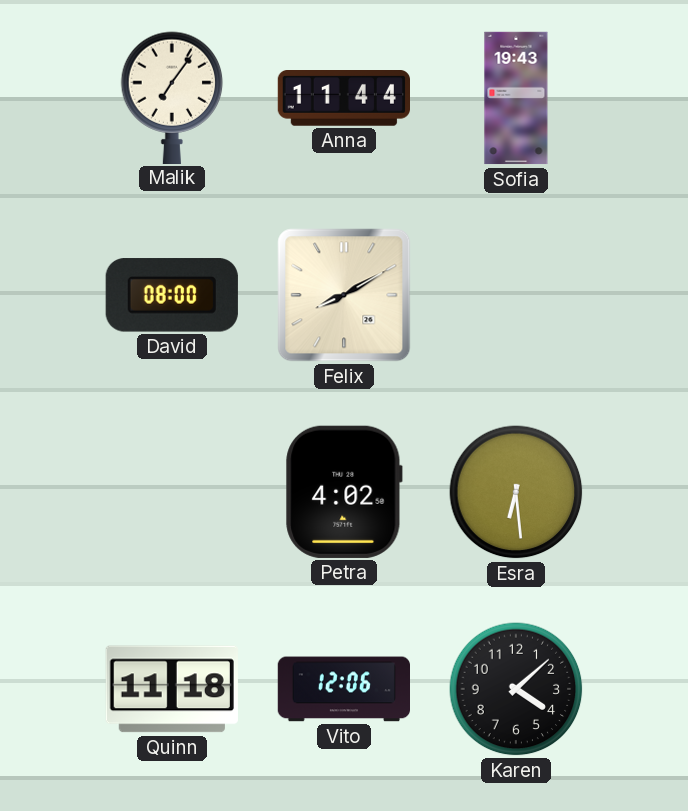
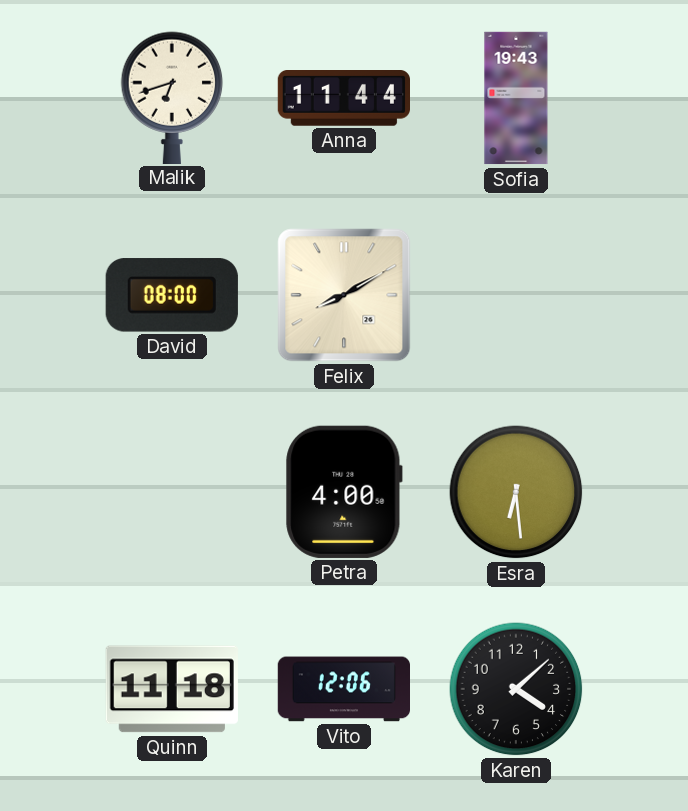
Malik: 7:06 -> 6:42 (172, 97)
Petra: 4:02 -> 4:00 (344, 492)
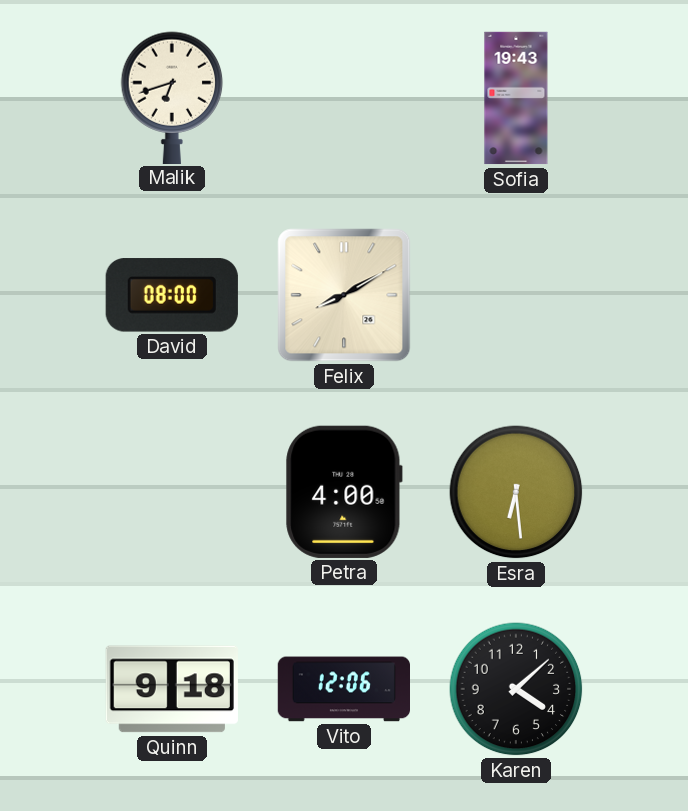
Anna: 11:44 -> none (343, 99)
Quinn: 11:18 -> 9:18 (172, 689)
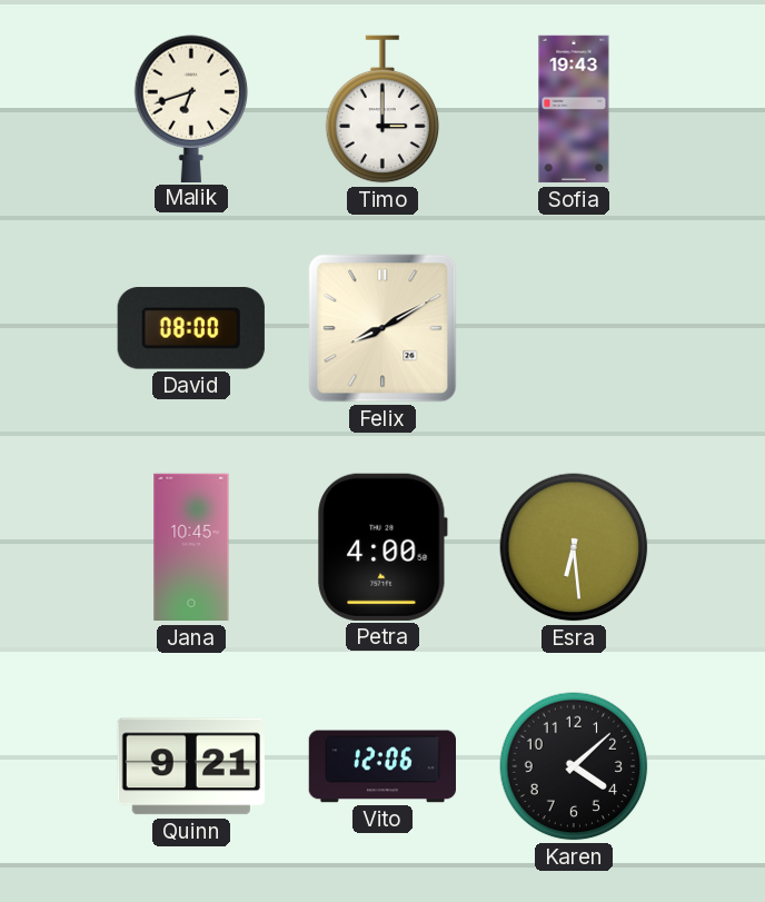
Timo: none -> 3:00 (383, 109)
Jana: none -> 10:45 (191, 547)
Quinn: 9:18 -> 9:21 (191, 766)
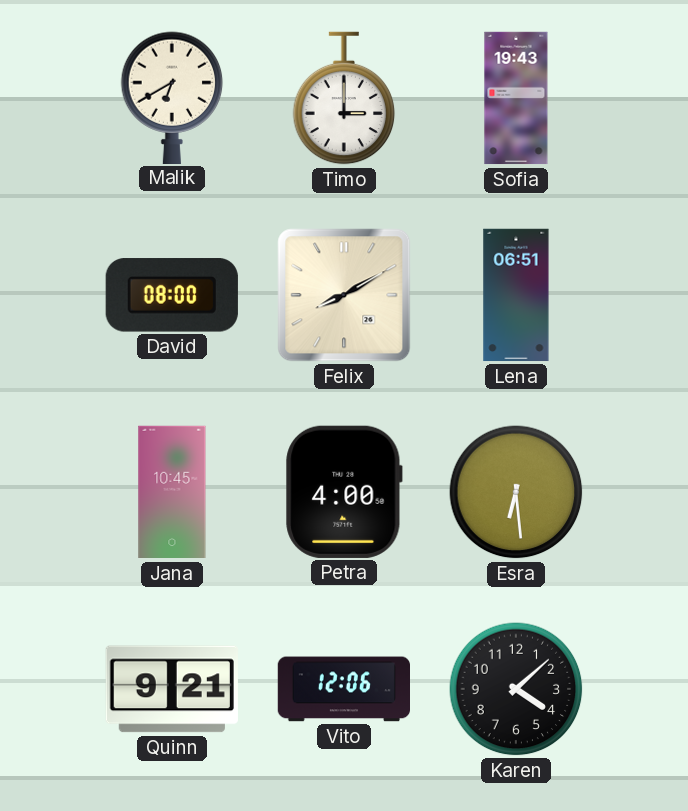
Malik: 6:42 -> 6:40 (172, 97)
Lena: none -> 06:51 (516, 295)
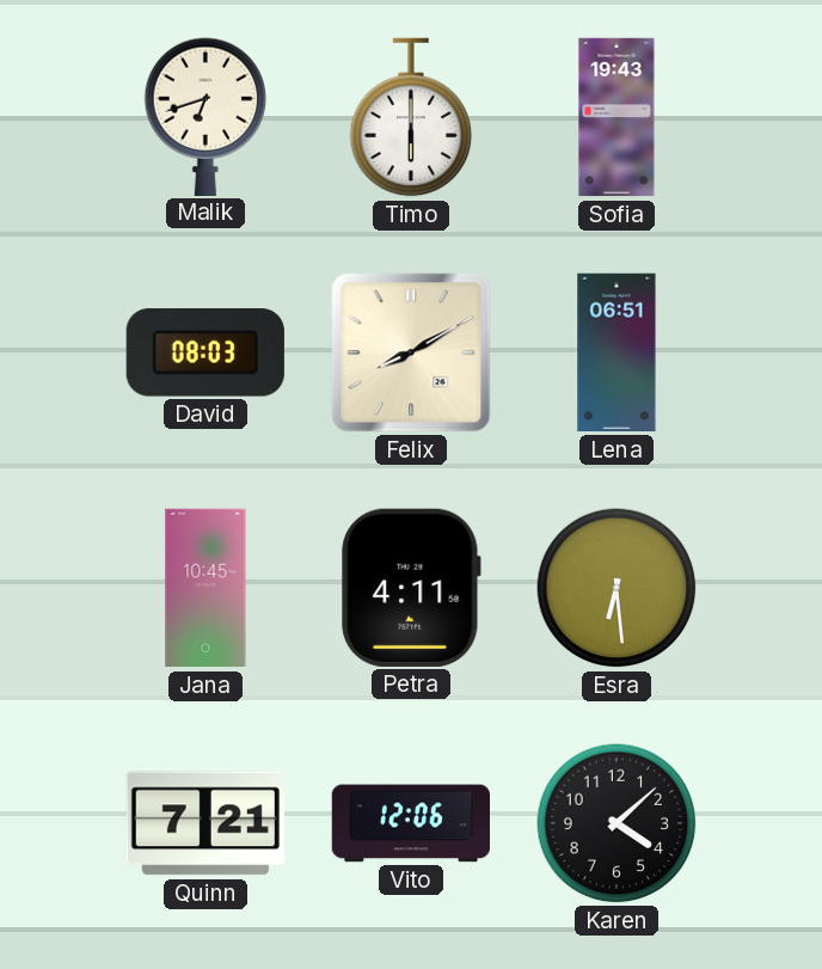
Malik: 6:40 -> 6:42 (205, 116)
Timo: 3:00 -> 6:00 (411, 117)
David: 08:00 -> 08:03 (205, 352)
Petra: 4:00 -> 4:11 (411, 588)
Quinn: 9:21 -> 7:21 (205, 823)
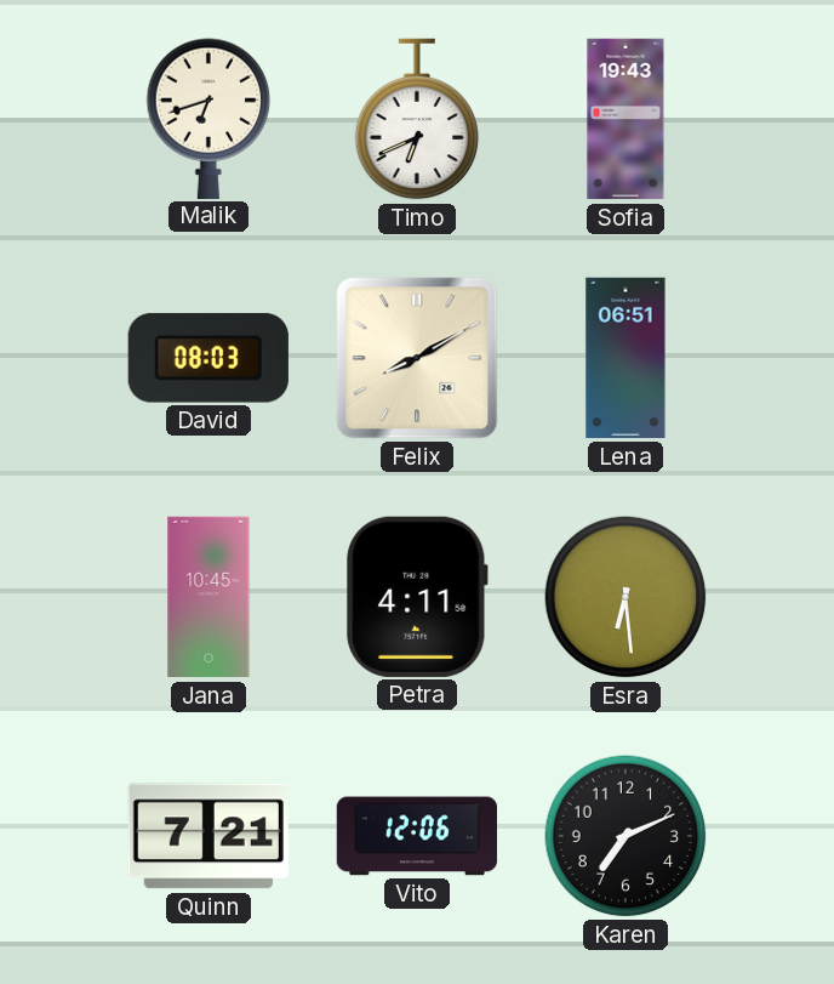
Timo: 6:00 -> 6:41 (417, 119)
Karen: 4:08 -> 7:11 (625, 836)
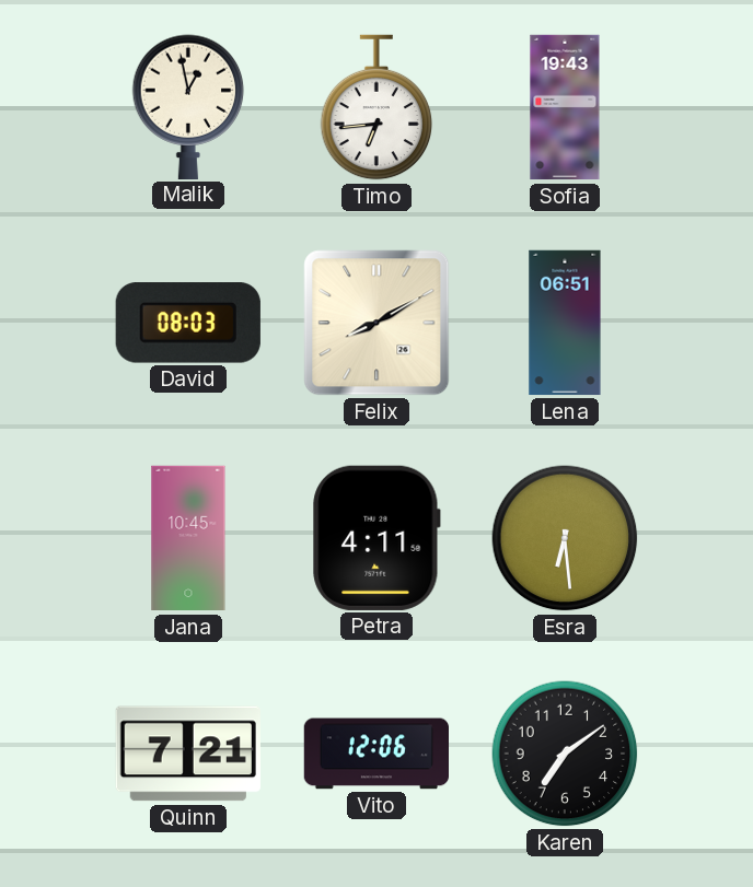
Malik: 6:42 -> 12:58 (188, 106)
Timo: 6:41 -> 6:44 (376, 107)
Karen: 7:11 -> 7:09 (565, 754)
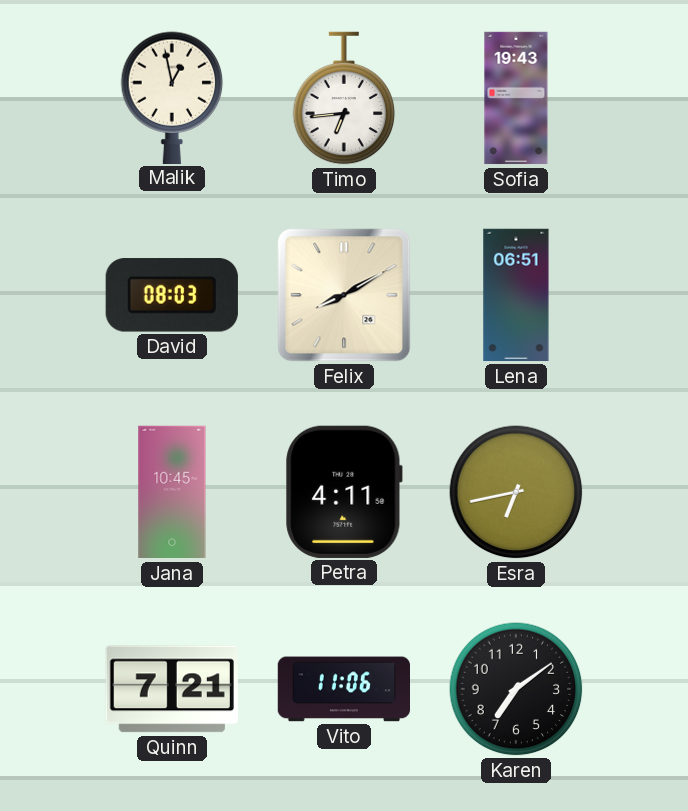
Esra: 6:29 -> 6:43 (516, 492)
Vito: 12:06 -> 11:06 (344, 689)
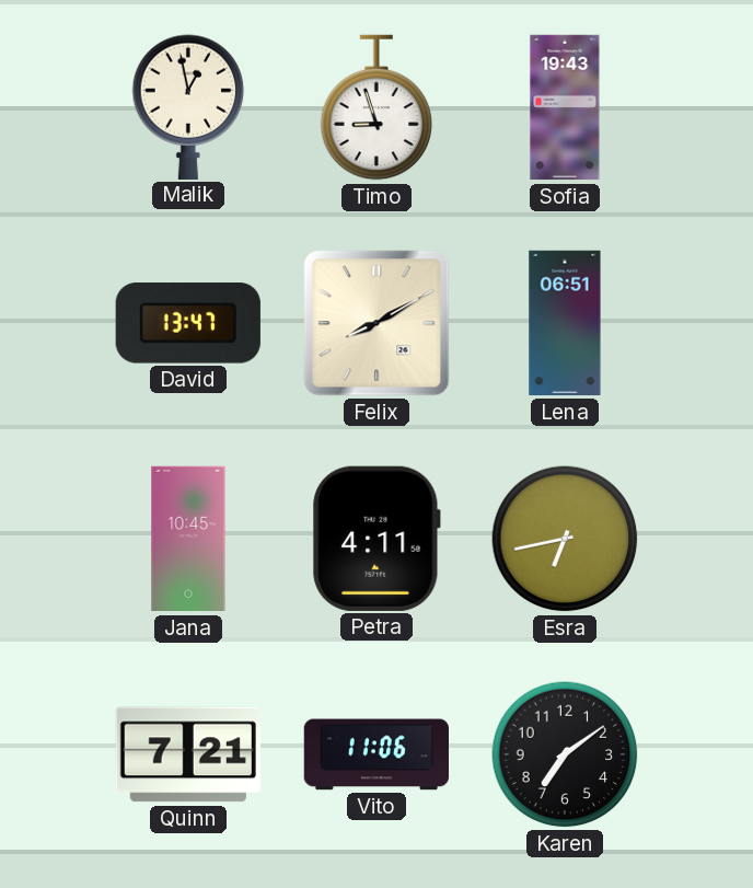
Timo: 6:44 -> 8:57 (376, 107)
David: 08:03 -> 13:47 (188, 323)
